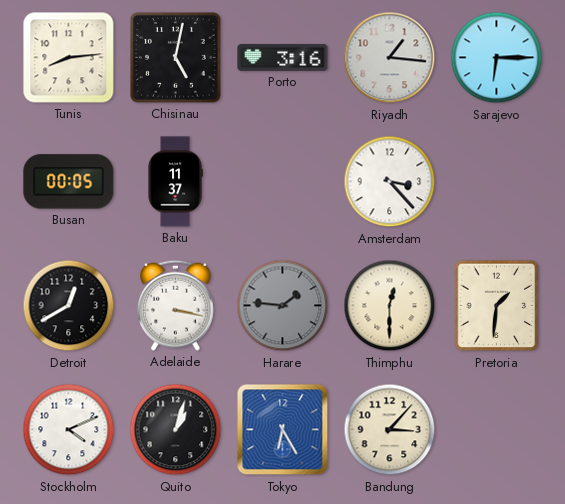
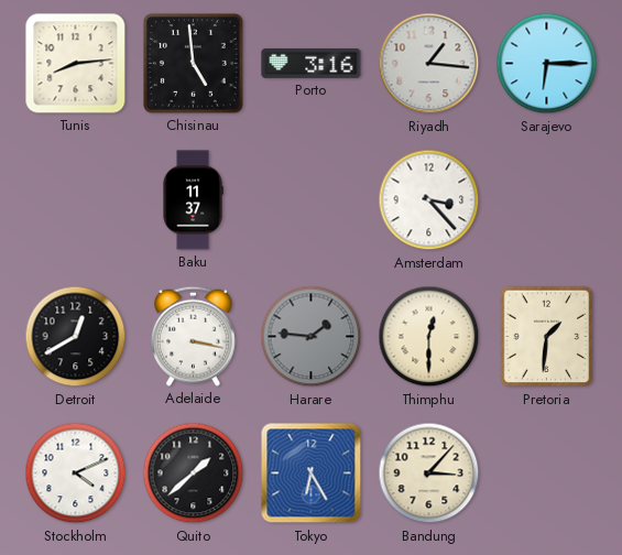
Chisinau: 5:02 -> 4:59 (194, 64)
Busan: 00:05 -> none (69, 182)
Quito: 1:03 -> 1:38 (194, 474)
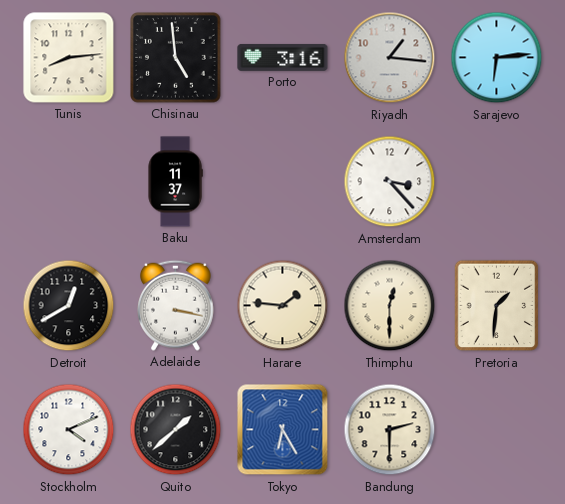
Sarajevo: 6:15 -> 6:14 (497, 58)
Harare dial: grey -> cream (283, 306)
Bandung: 3:07 -> 2:30 (390, 430)
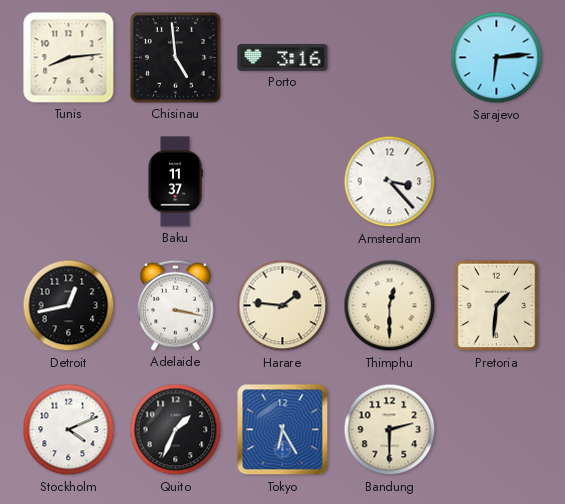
Riyadh: 1:16 -> none (390, 58)
Detroit: 12:40 -> 12:43 (69, 306)
Quito: 1:38 -> 1:34 (176, 430)
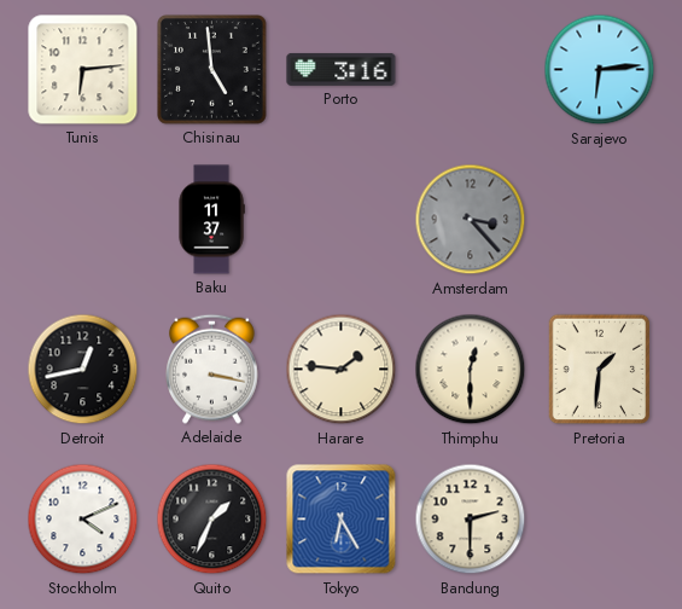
Tunis: 8:14 -> 6:14 (83, 70)
Amsterdam dial: white -> grey (471, 220)
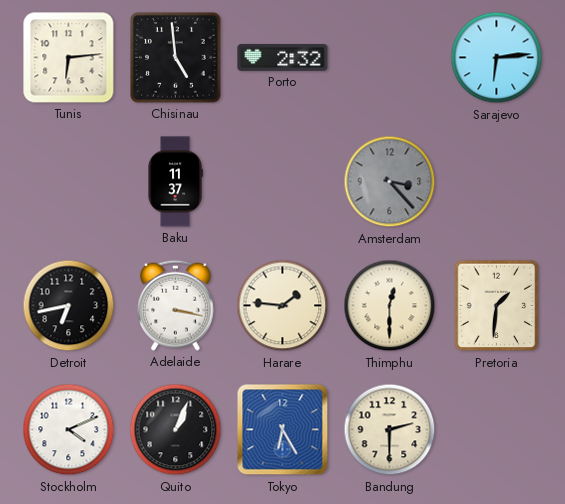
Porto: 3:16 -> 2:32 (283, 57)
Detroit: 12:43 -> 6:43 (69, 306)
Quito: 1:34 -> 1:04 (176, 430)
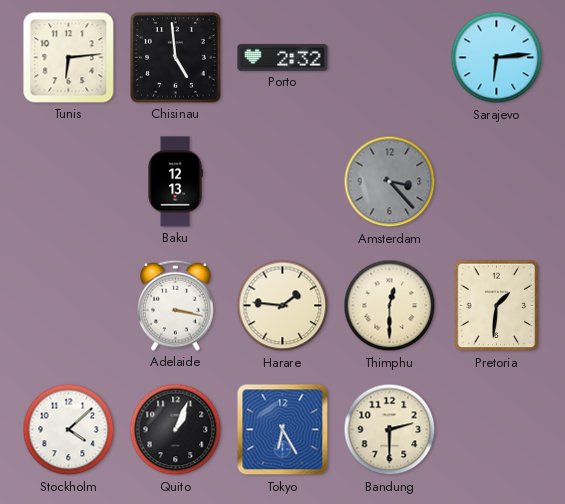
Baku: 11:37 -> 12:13 (175, 182)
Detroit: 6:43 -> none (69, 306)
Stockholm: 4:11 -> 4:08 (69, 430)
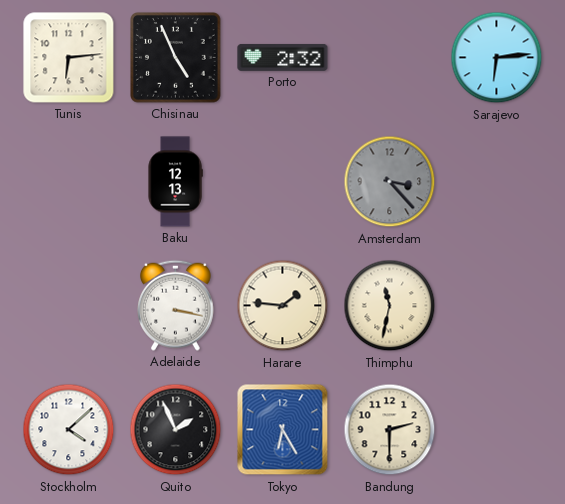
Chisinau: 4:59 -> 4:56 (176, 58)
Thimphu: 12:30 -> 11:32 (390, 306)
Pretoria: 1:31 -> none (497, 306)
Quito: 1:04 -> 1:56 (176, 430)
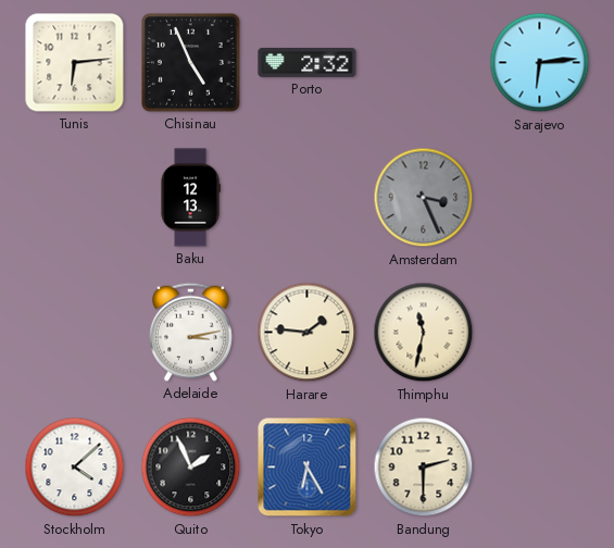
Amsterdam: 3:23 -> 3:26 (424, 198)
Adelaide: 3:17 -> 3:13 (191, 332)
